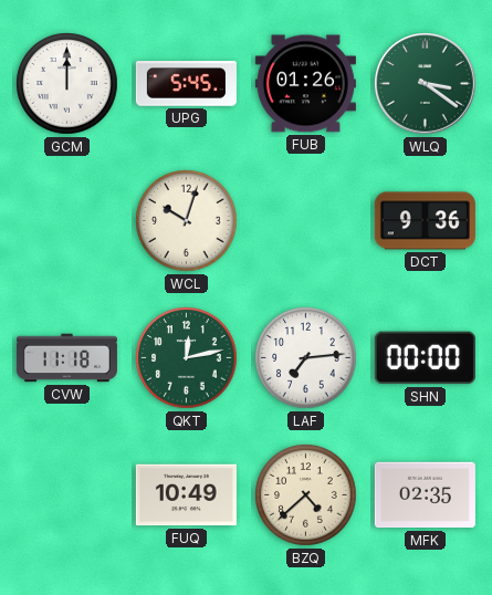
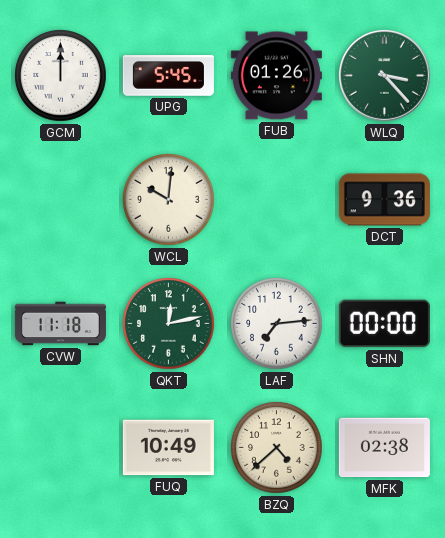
WLQ: 3:21 -> 3:23 (385, 76)
WCL: 10:03 -> 10:01 (169, 200)
MFK: 02:35 -> 02:38 (384, 448)
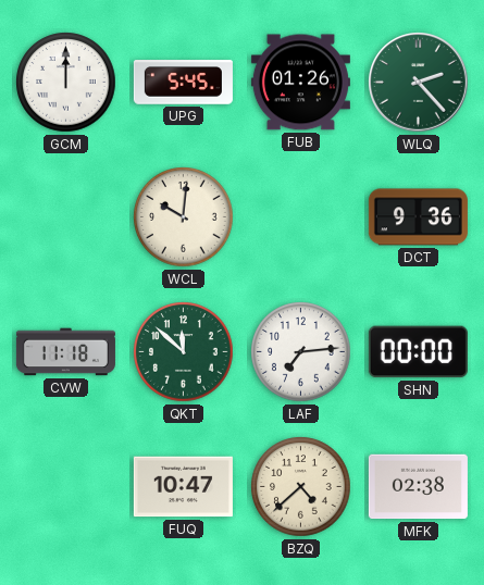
WLQ: 3:23 -> 2:23 (419, 83)
QKT: 12:13 -> 11:52 (184, 352)
FUQ: 10:49 -> 10:47 (183, 487)
